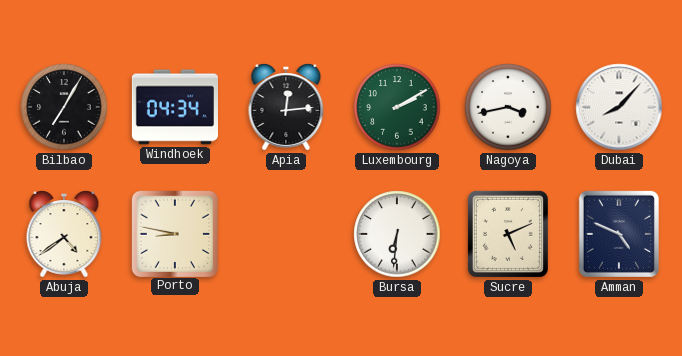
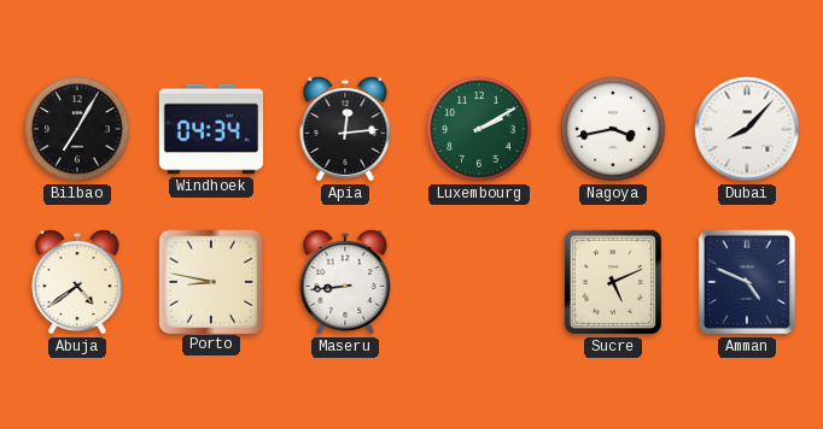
Maseru: none -> 8:44 (345, 282)
Bursa: 6:31 -> none (397, 234)
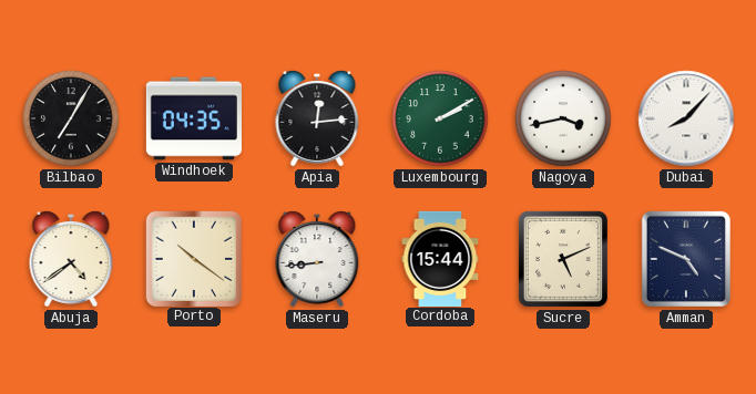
Windhoek: 04:34 -> 04:35 (194, 118)
Porto: 8:47 -> 10:21 (193, 258)
Cordoba: none -> 15:44 (440, 258)
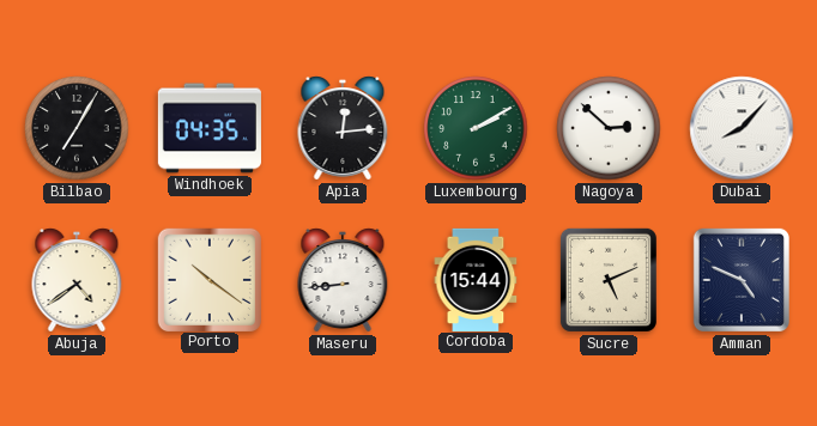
Nagoya: 3:43 -> 2:52 (609, 128)
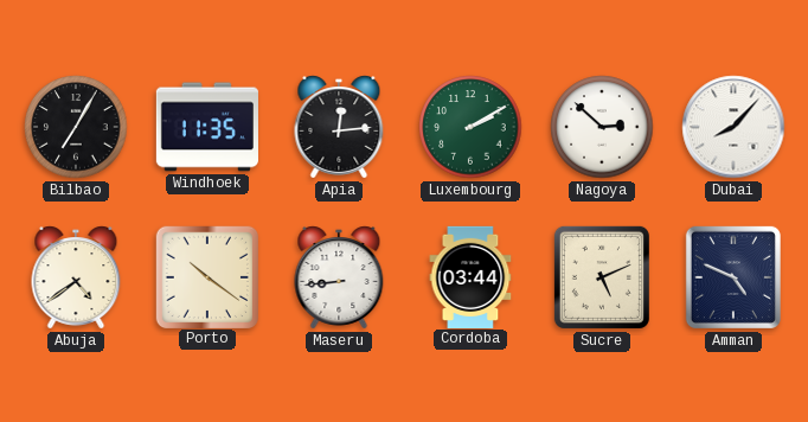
Windhoek: 04:35 -> 11:35 (207, 127)
Cordoba: 15:44 -> 03:44 (470, 276)
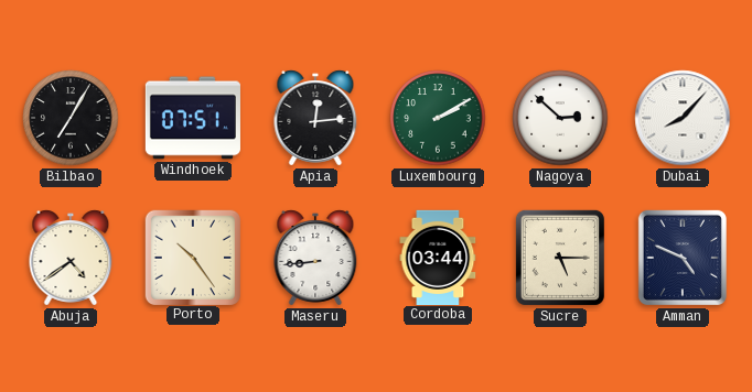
Windhoek: 11:35 -> 07:51 (193, 118)
Porto: 10:21 -> 10:24 (192, 257)
Sucre: 5:11 -> 5:15 (560, 258)
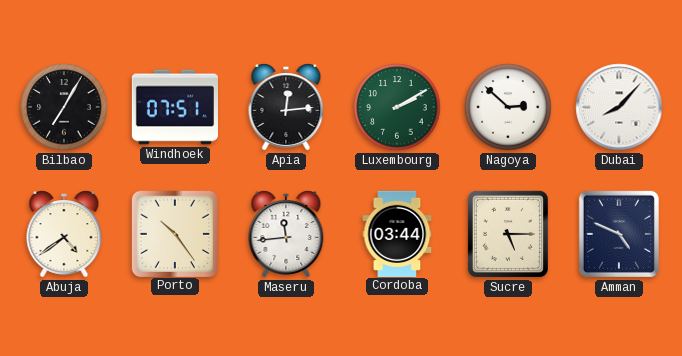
Maseru: 8:44 -> 11:44 (286, 234)
